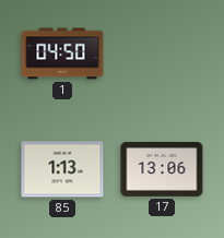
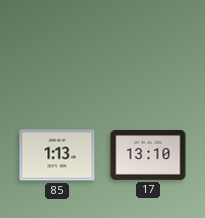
1: 04:50 -> none (62, 53)
17: 13:06 -> 13:10 (148, 155)
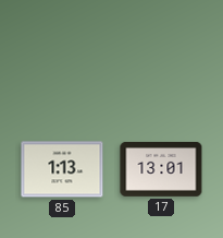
17: 13:10 -> 13:01 (161, 169)
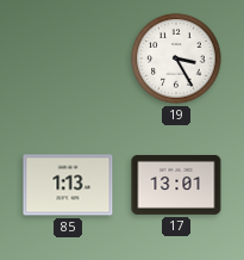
19: none -> 3:25 (176, 58)
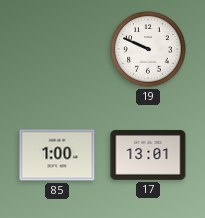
19: 3:25 -> 9:49 (148, 49)
85: 1:13 -> 1:00 (57, 155)
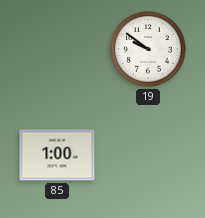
19: 9:49 -> 9:51 (148, 49)
17: 13:01 -> none (148, 155)
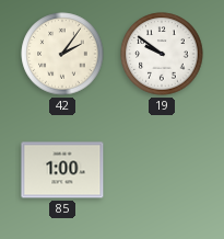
42: none -> 2:06 (62, 54)
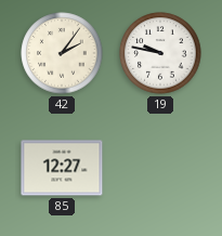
19: 9:51 -> 9:47 (160, 53)
85: 1:00 -> 12:27 (62, 168)
